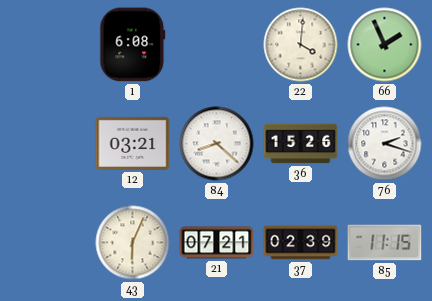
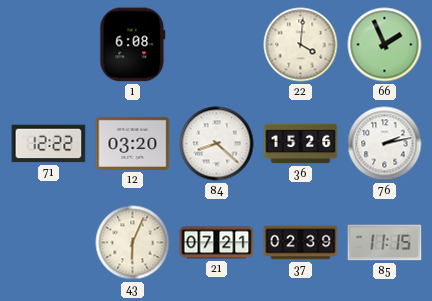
71: none -> 12:22 (49, 144)
12: 03:21 -> 03:20 (133, 143)
76: 2:18 -> 2:13 (385, 144)
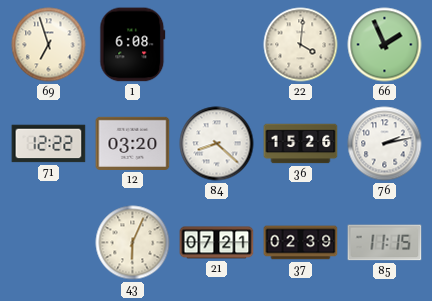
69: none -> 6:57 (49, 45)
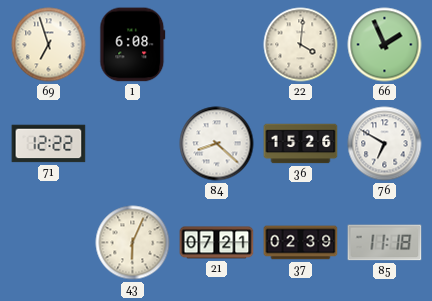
12: 03:20 -> none (133, 143)
76: 2:13 -> 6:50 (385, 144)
85: 11:15 -> 11:18 (385, 243)
